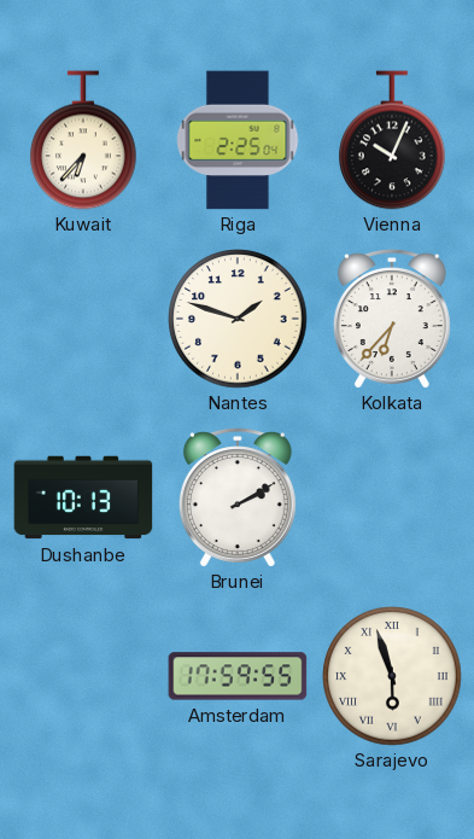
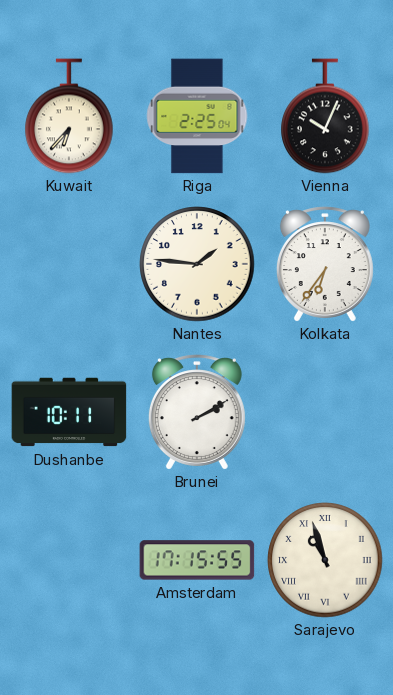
Nantes: 1:48 -> 1:46 (197, 264)
Kolkata: 6:37 -> 6:36 (325, 264)
Dushanbe: 10:13 -> 10:11 (69, 412)
Amsterdam: 17:59 -> 17:15 (197, 560)
Sarajevo: 5:57 -> 10:57 (325, 560)
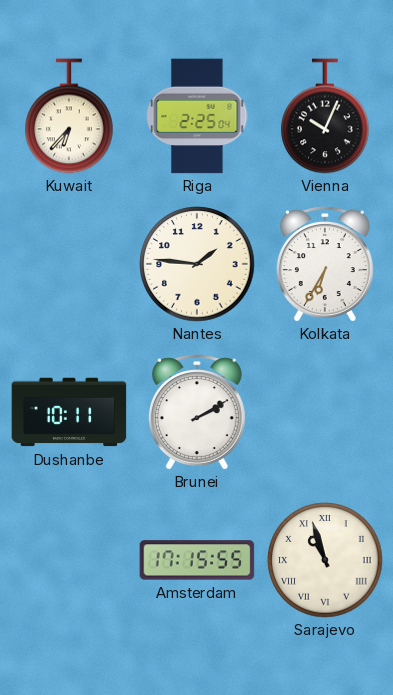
Kolkata: 6:36 -> 6:35 (325, 264)
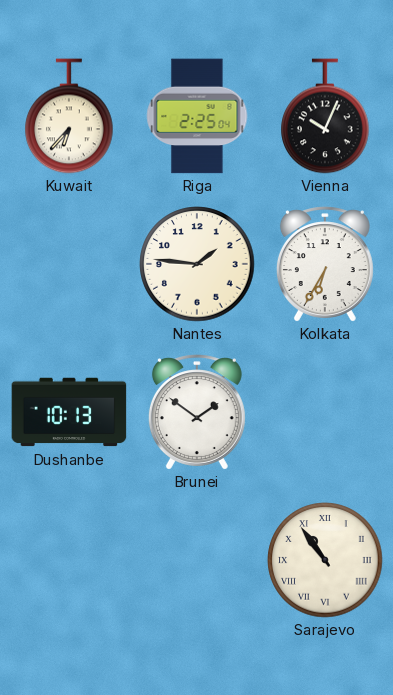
Dushanbe: 10:11 -> 10:13 (69, 412)
Brunei: 2:10 -> 1:51 (197, 412)
Amsterdam: 17:15 -> none (197, 560)
Sarajevo: 10:57 -> 10:54 (325, 560)
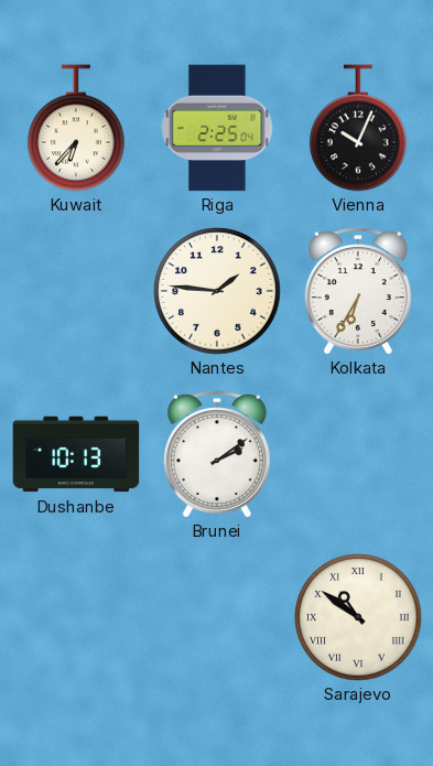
Brunei: 1:51 -> 2:09 (217, 454)
Sarajevo: 10:54 -> 10:51 (358, 617)
